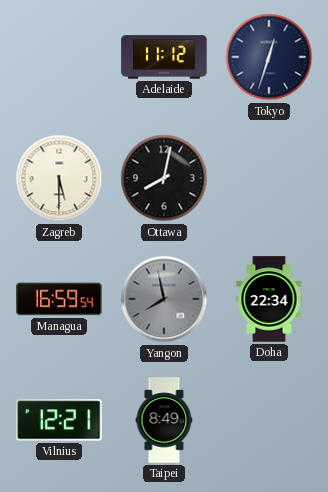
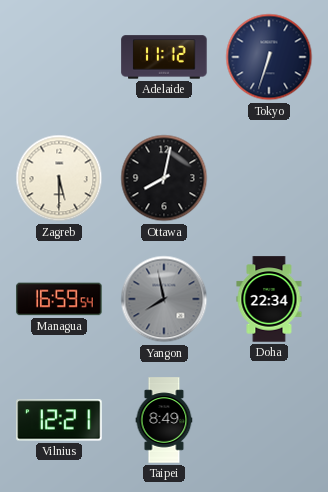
Tokyo: 12:33 -> 6:33 (269, 57)
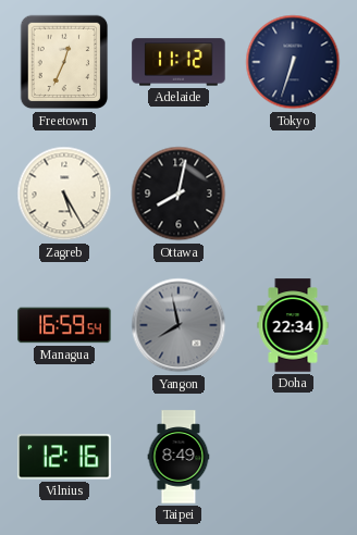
Freetown: none -> 12:34 (64, 62)
Zagreb: 5:30 -> 5:25 (64, 194)
Vilnius: 12:21 -> 12:16 (64, 457)
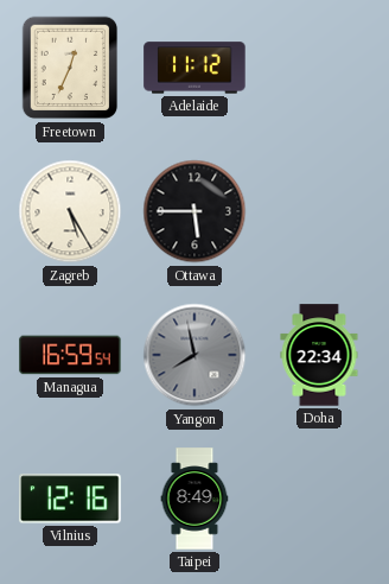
Tokyo: 6:33 -> none (293, 62)
Ottawa: 8:02 -> 5:45 (194, 211)
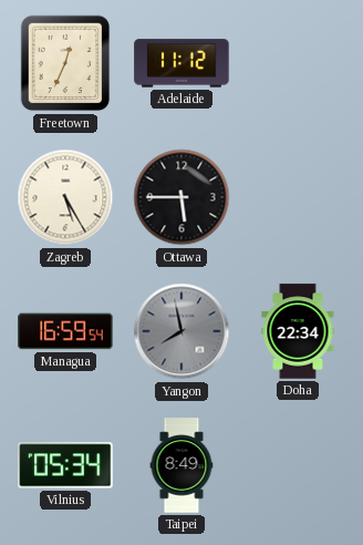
Vilnius: 12:16 -> 05:34 (65, 465)
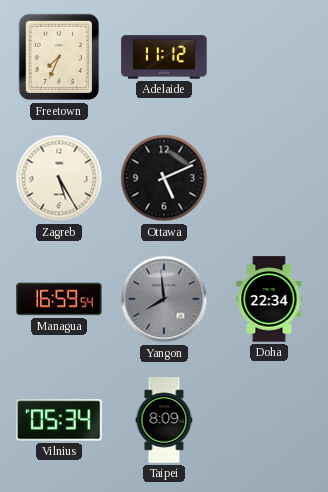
Freetown: 12:34 -> 7:34 (59, 57)
Ottawa: 5:45 -> 5:11 (164, 178)
Yangon: 7:58 -> 7:59 (164, 299)
Taipei: 8:49 -> 8:09 (164, 420)
